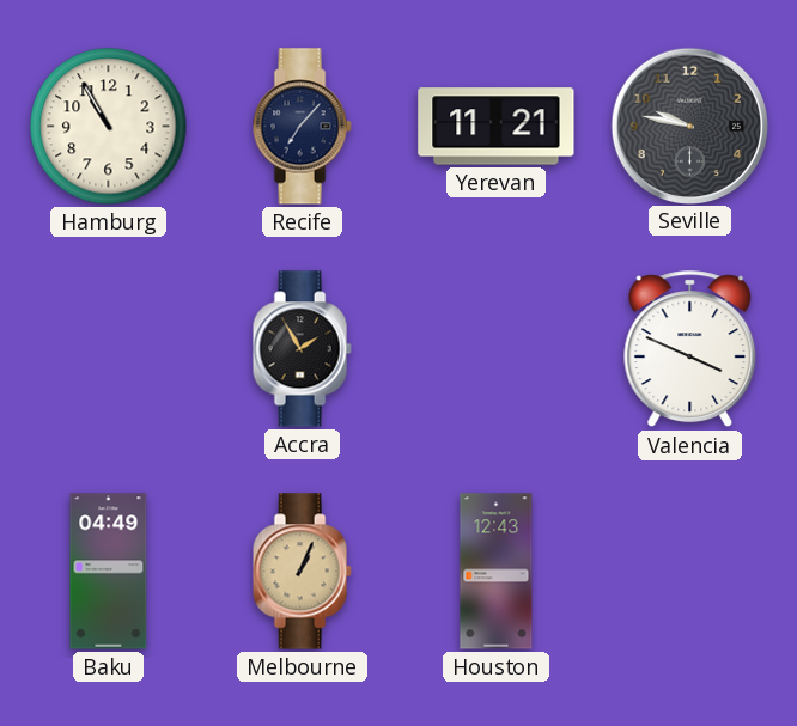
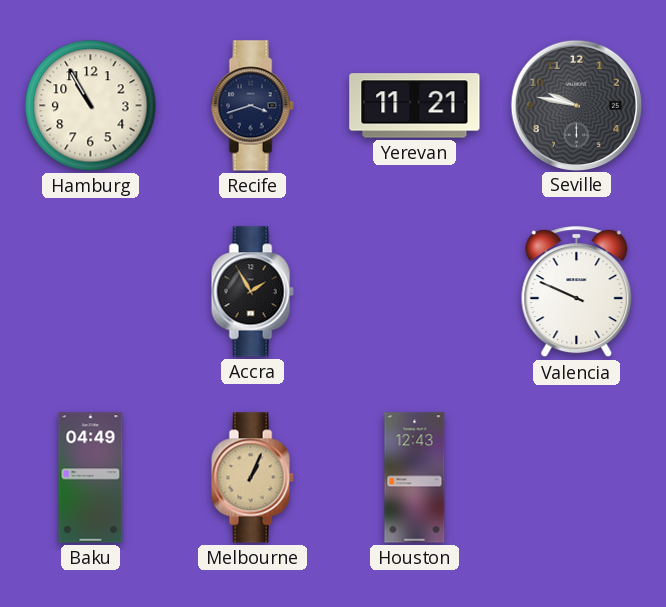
Recife: 7:07 -> 3:42 (252, 106)
Valencia: 3:49 -> 9:49 (577, 292)
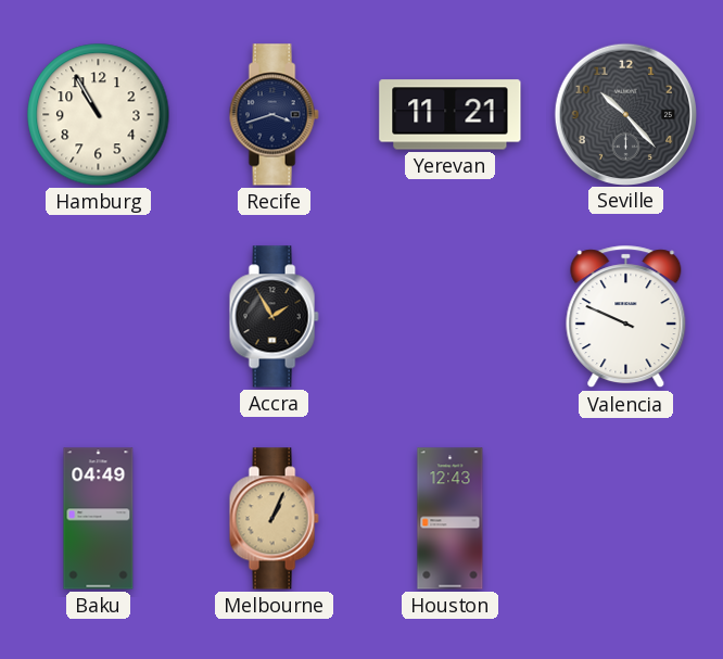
Seville: 9:47 -> 10:23 (625, 114)
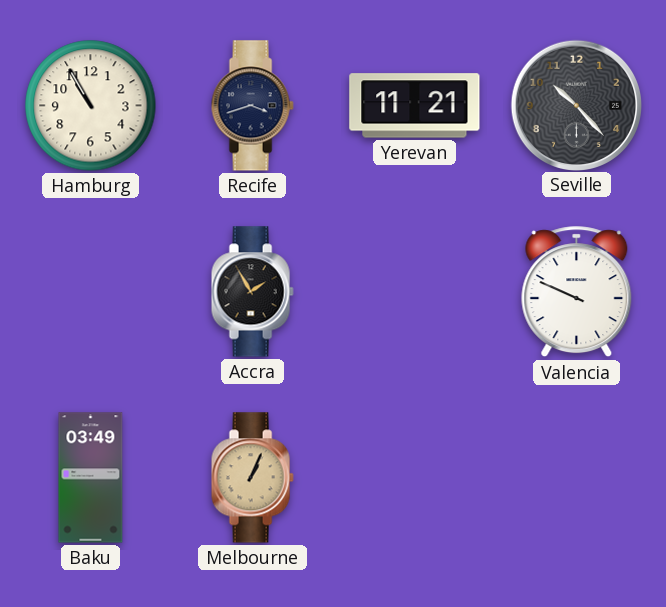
Baku: 04:49 -> 03:49 (91, 478)
Houston: 12:43 -> none (451, 519)
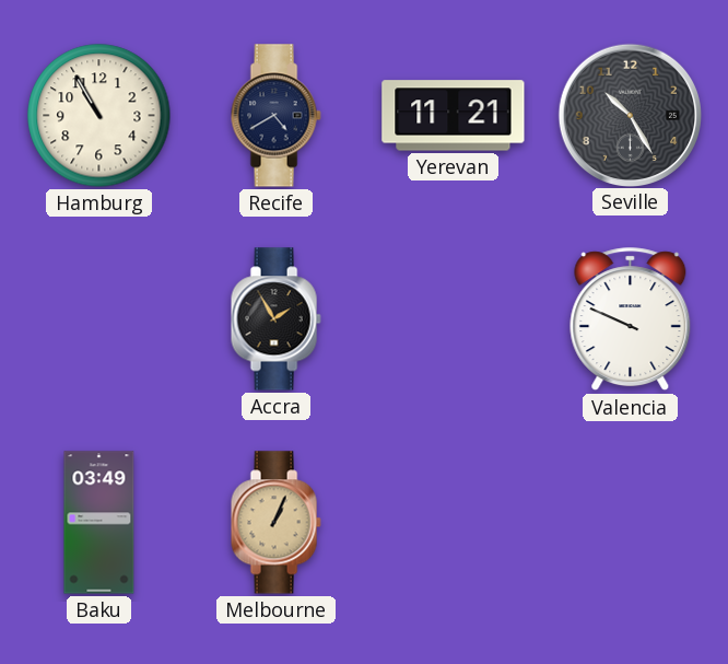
Recife: 3:42 -> 4:40 (275, 116)
Seville: 10:23 -> 10:25 (630, 115)
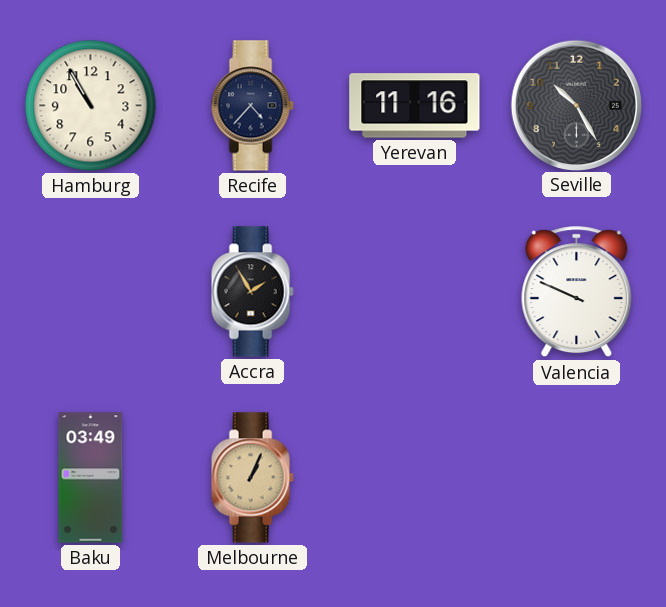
Recife: 4:40 -> 4:37 (252, 106)
Yerevan: 11:21 -> 11:16 (415, 106)
